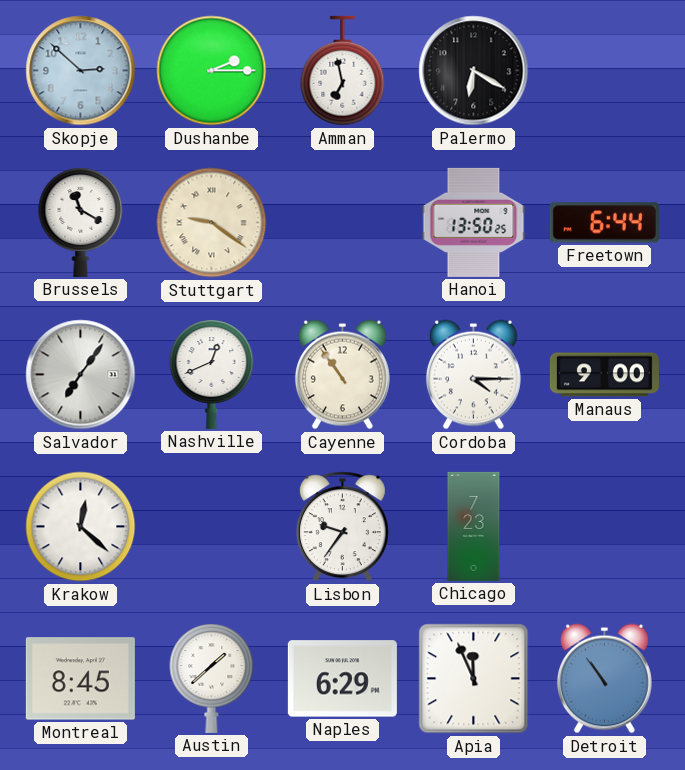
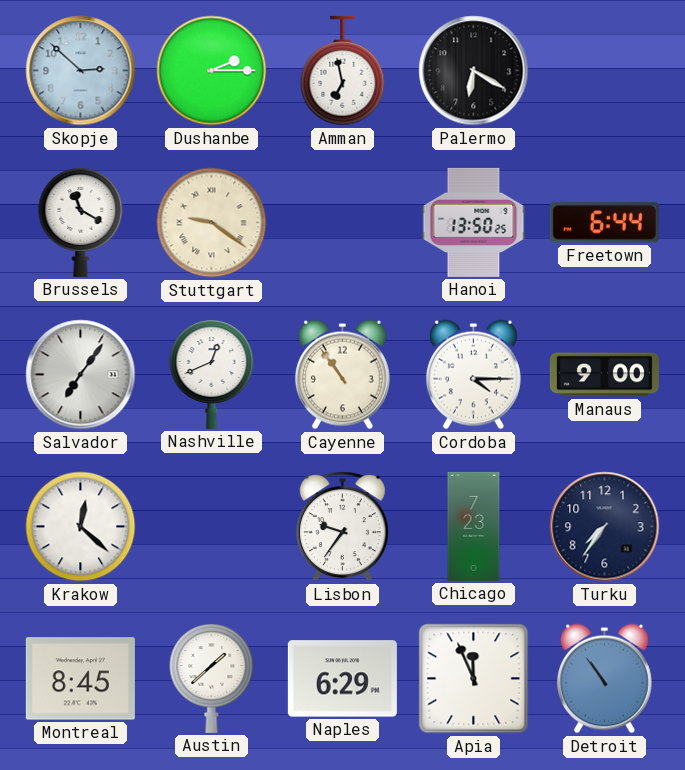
Turku: none -> 7:36 (605, 527)
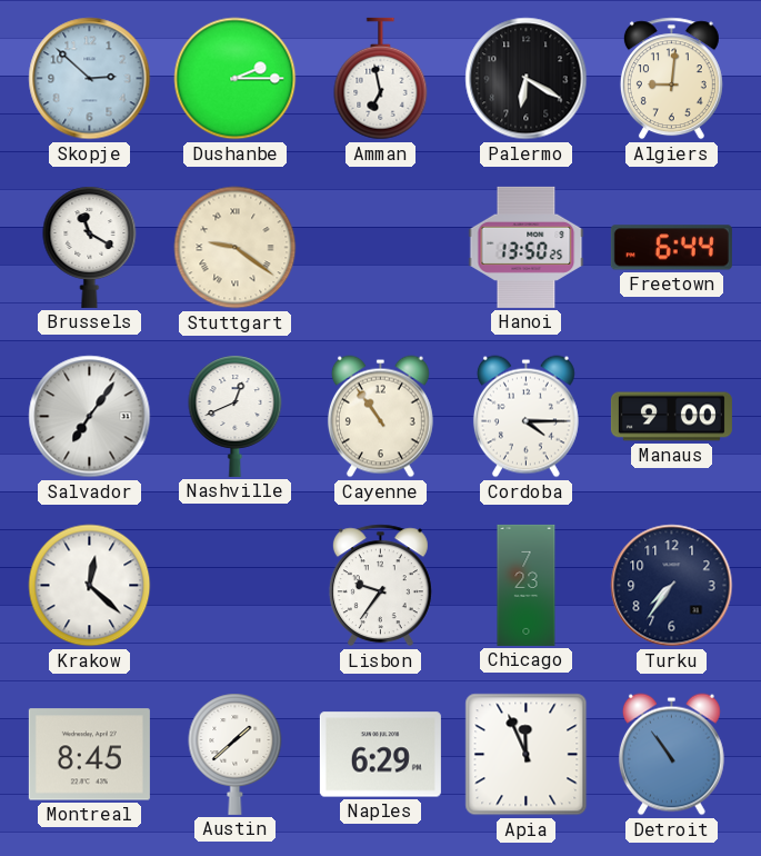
Algiers: none -> 9:01 (671, 79)
